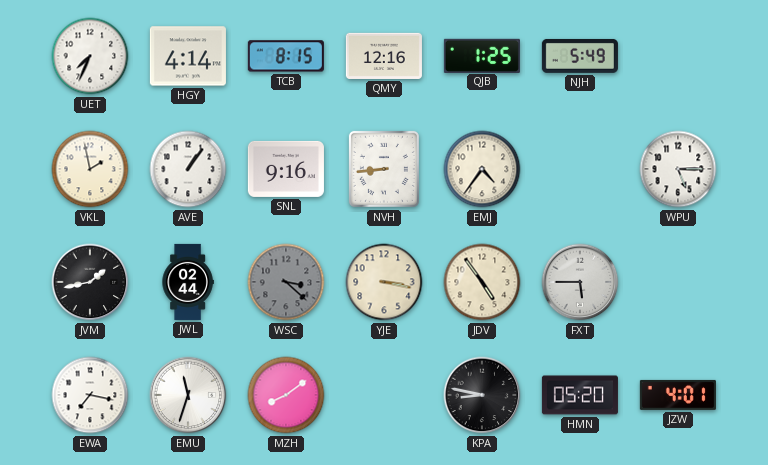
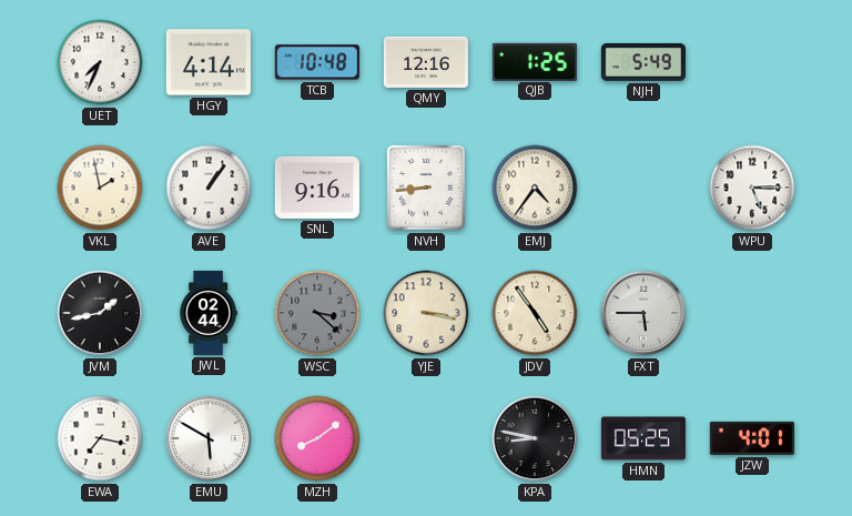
TCB: 8:15 -> 10:48 (317, 62)
EMU: 11:33 -> 5:50 (209, 438)
HMN: 05:20 -> 05:25 (643, 438)
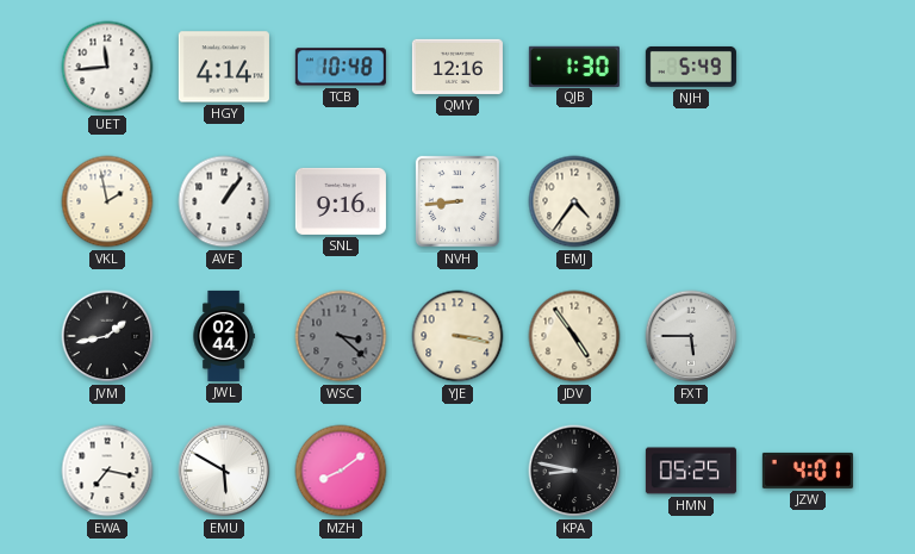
UET: 7:34 -> 11:44 (107, 67)
QJB: 1:25 -> 1:30 (574, 66)
WPU: 5:15 -> none (752, 188)
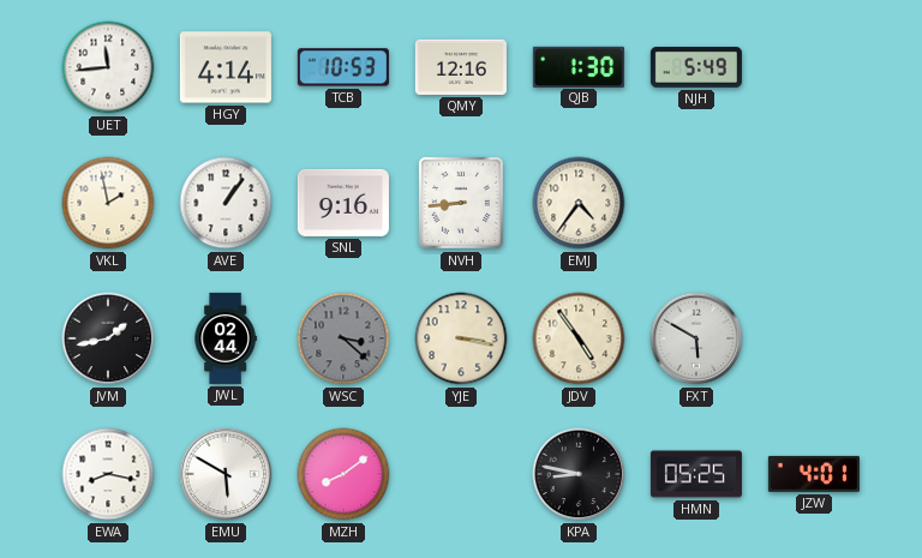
TCB: 10:48 -> 10:53 (343, 67)
FXT: 5:45 -> 5:50 (696, 338)
EWA: 7:17 -> 8:17 (108, 474)
